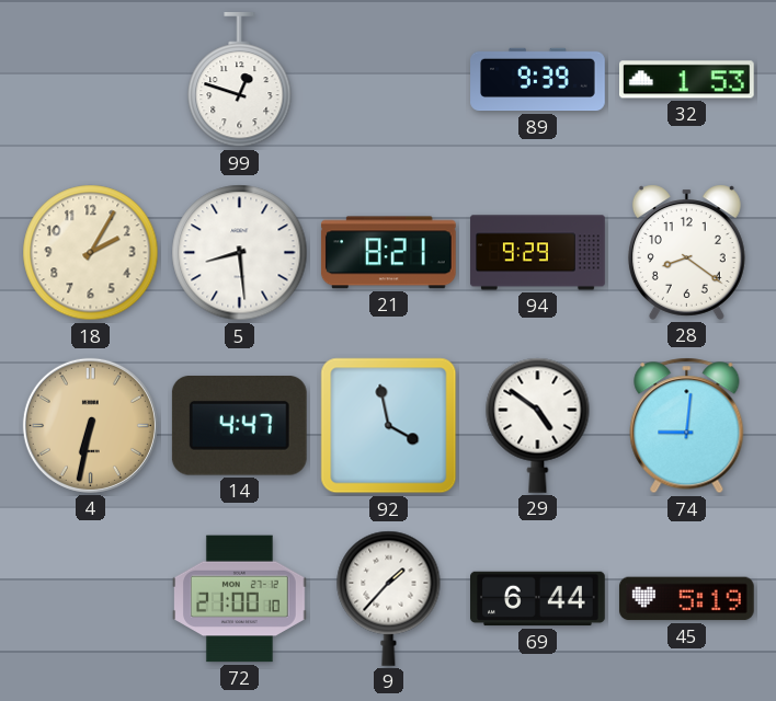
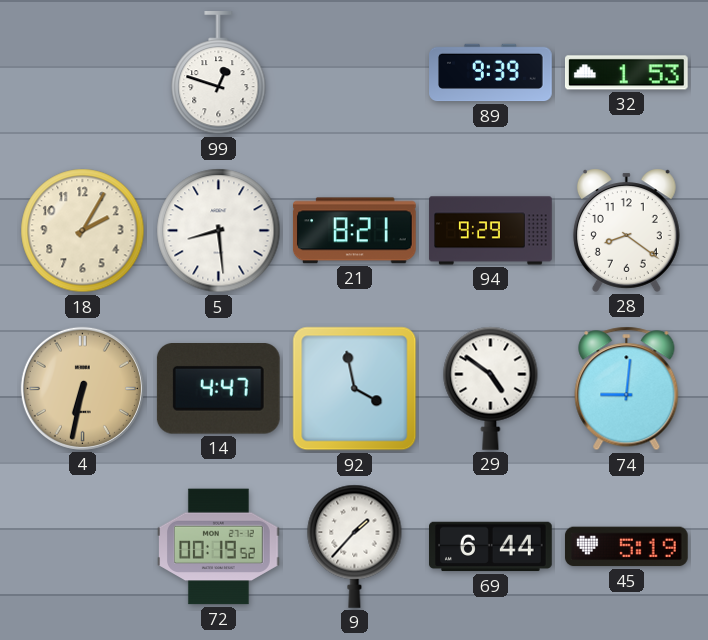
72: 21:00 -> 00:19 (219, 547)
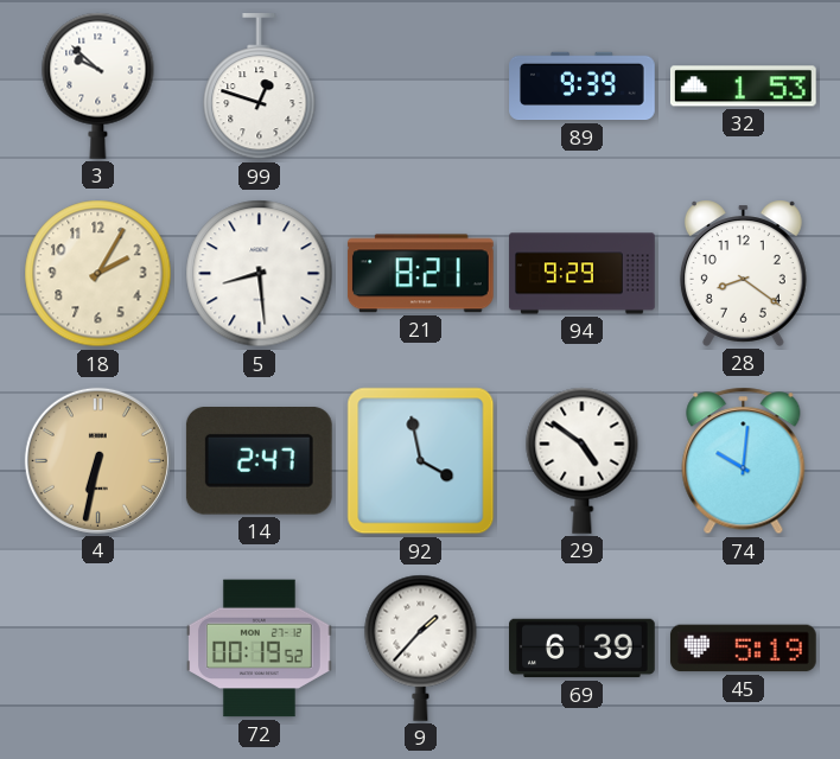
3: none -> 9:52 (98, 85)
14: 4:47 -> 2:47 (259, 461)
74: 9:01 -> 10:01 (744, 461)
69: 6:44 -> 6:39 (583, 649)
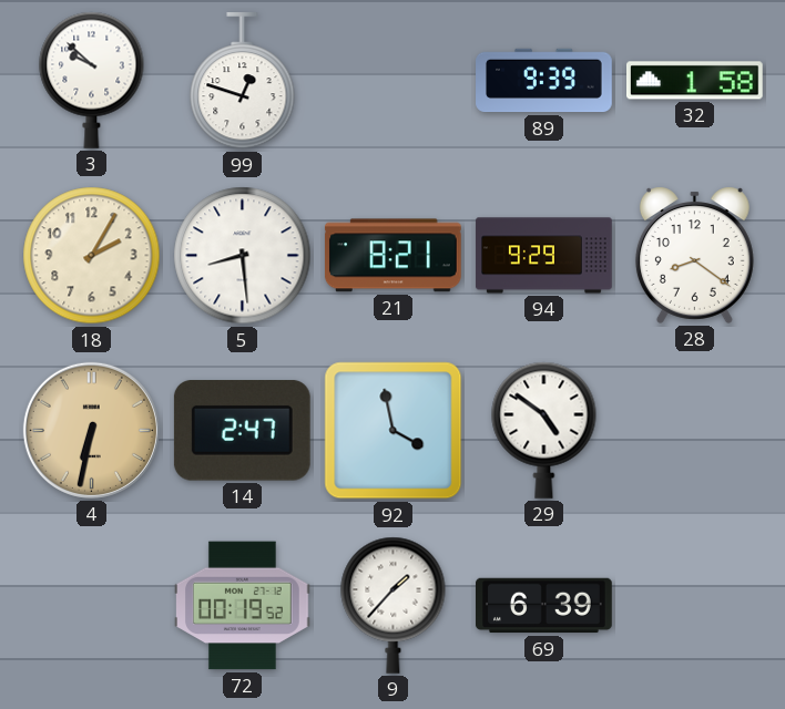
32: 1:53 -> 1:58 (695, 81)
74: 10:01 -> none (744, 461)
45: 5:19 -> none (744, 649)
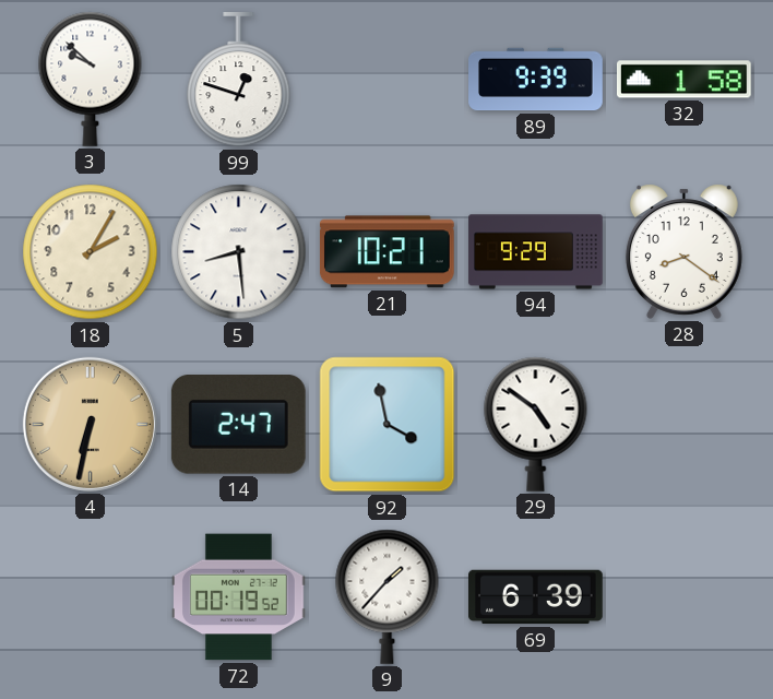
21: 8:21 -> 10:21 (386, 252)
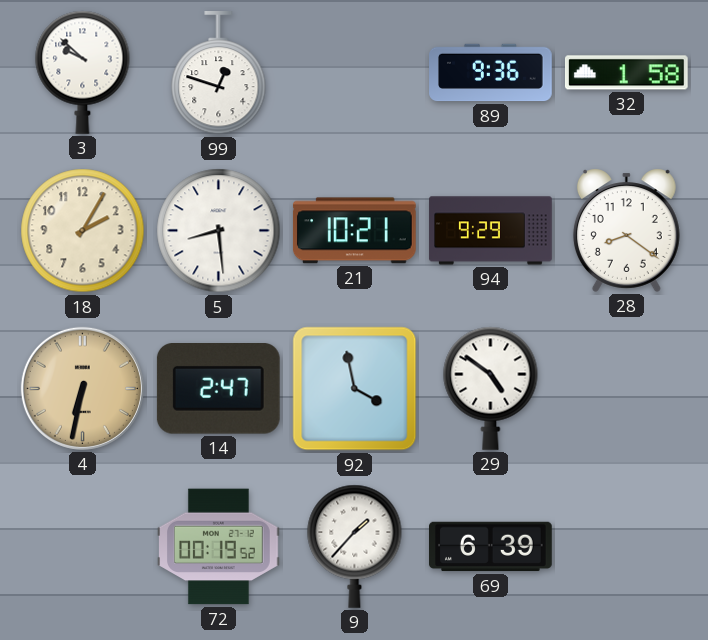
89: 9:39 -> 9:36 (491, 73)
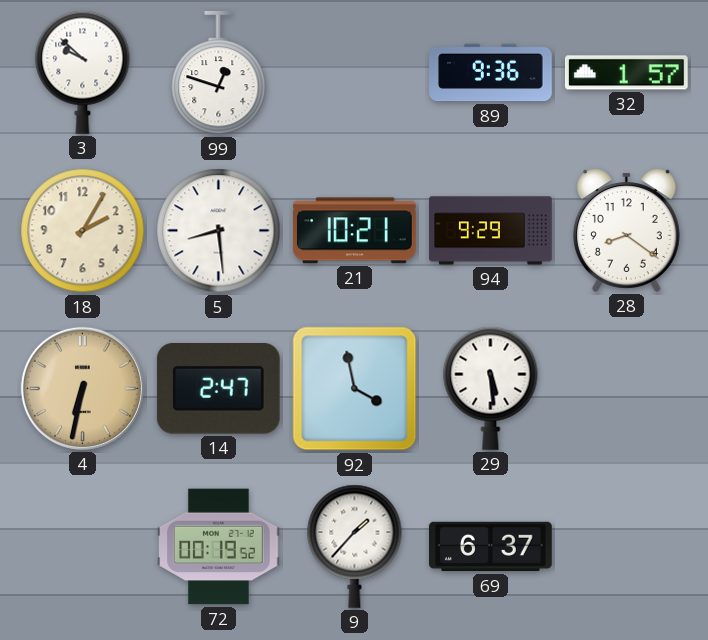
32: 1:58 -> 1:57 (627, 73)
29: 4:51 -> 5:29 (491, 388)
69: 6:39 -> 6:37 (491, 547)
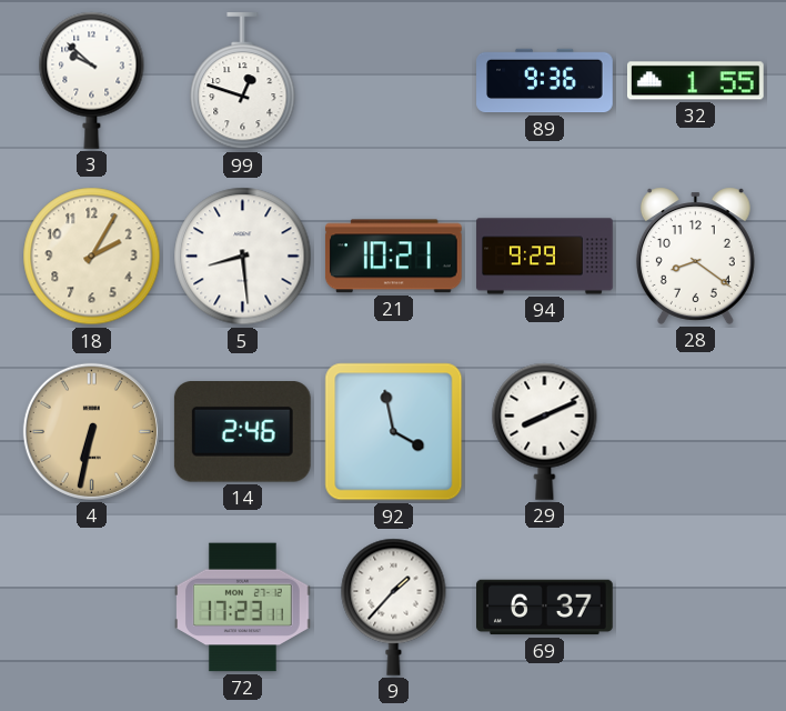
32: 1:57 -> 1:55 (696, 81)
14: 2:47 -> 2:46 (242, 432)
29: 5:29 -> 8:11 (545, 431)
72: 00:19 -> 17:23 (243, 608)
